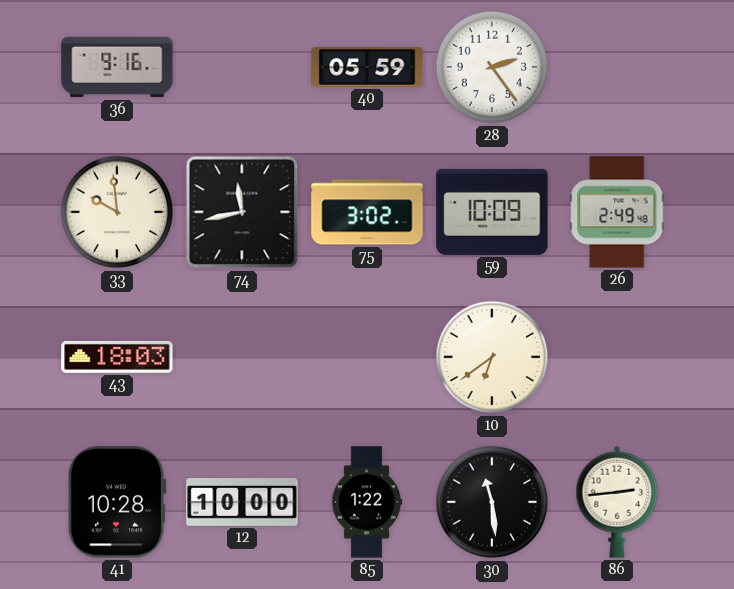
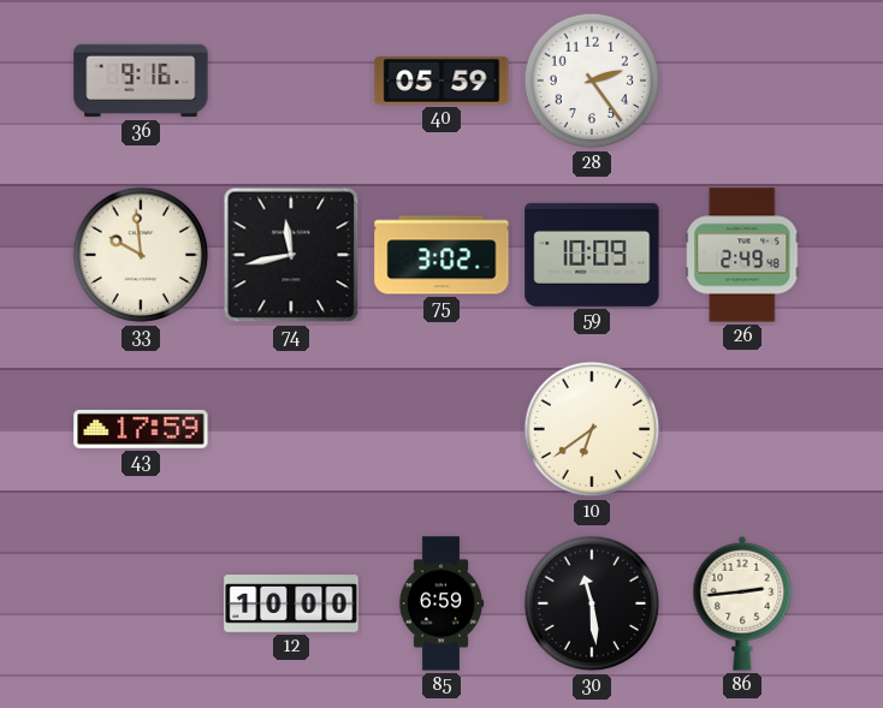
43: 18:03 -> 17:59 (141, 429)
41: 10:28 -> none (117, 502)
85: 1:22 -> 6:59 (441, 603)
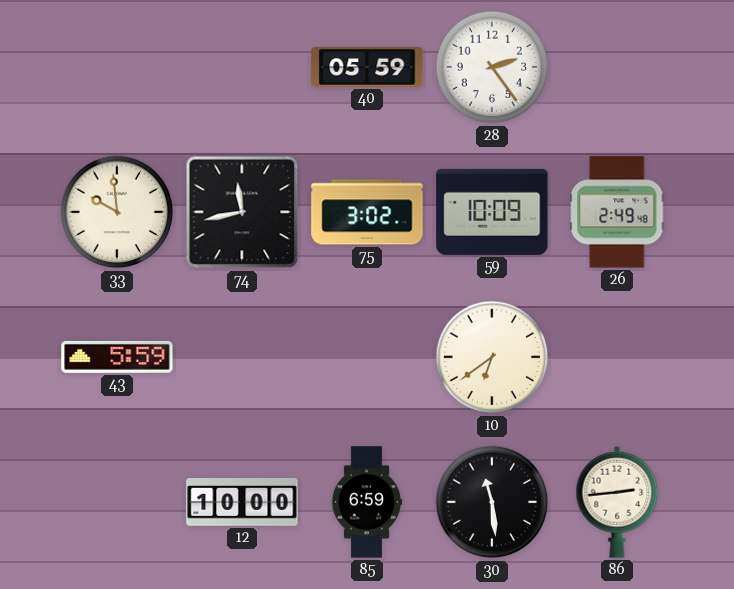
36: 9:16 -> none (141, 81)
43: 17:59 -> 5:59 (117, 357)
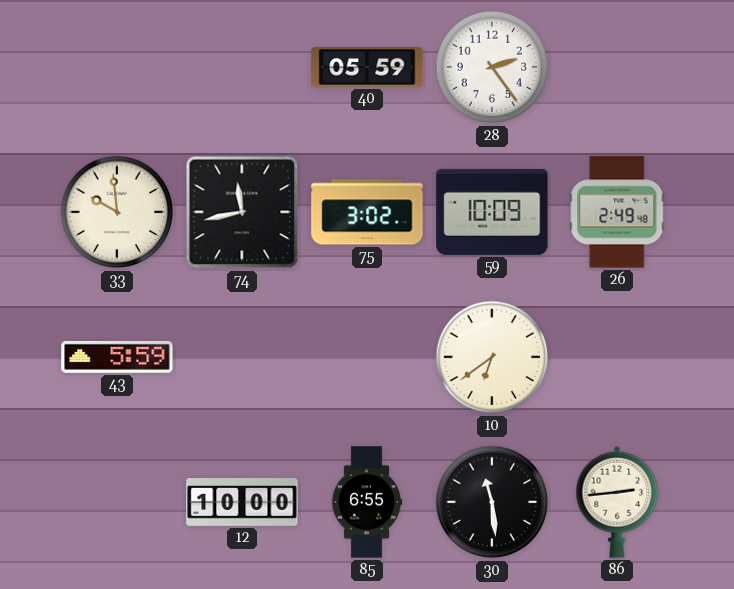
85: 6:59 -> 6:55 (367, 502)
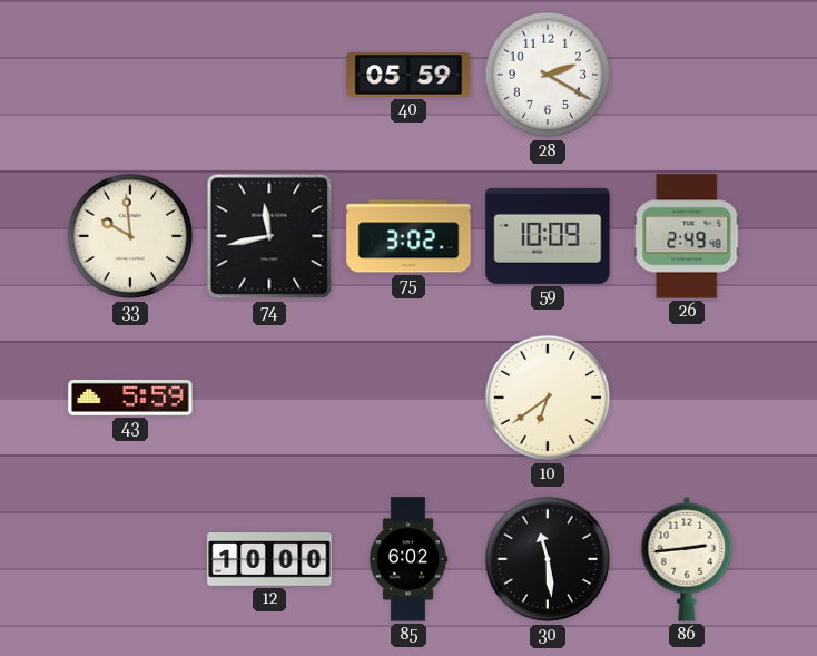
28: 2:24 -> 2:20 (548, 75)
85: 6:55 -> 6:02 (408, 559)
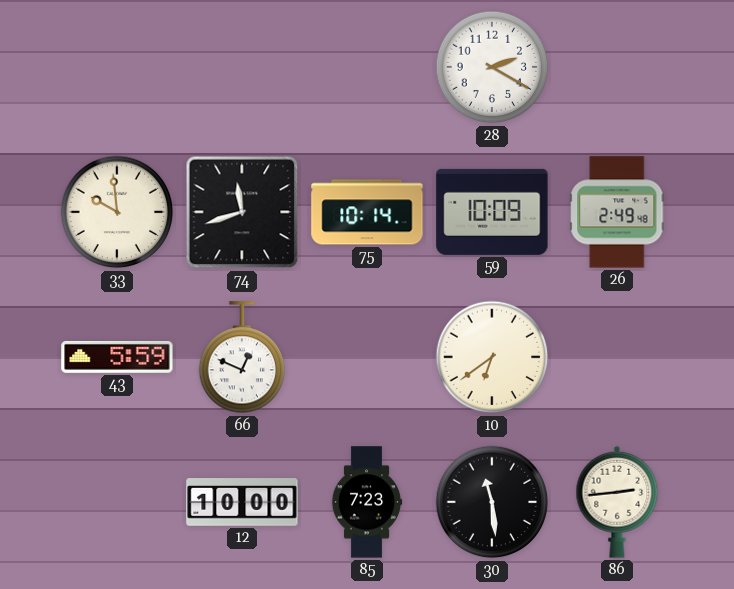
40: 05:59 -> none (408, 75)
74: 11:43 -> 11:42 (242, 212)
75: 3:02 -> 10:14 (367, 212)
66: none -> 12:49 (242, 358)
85: 6:02 -> 7:23 (367, 502)
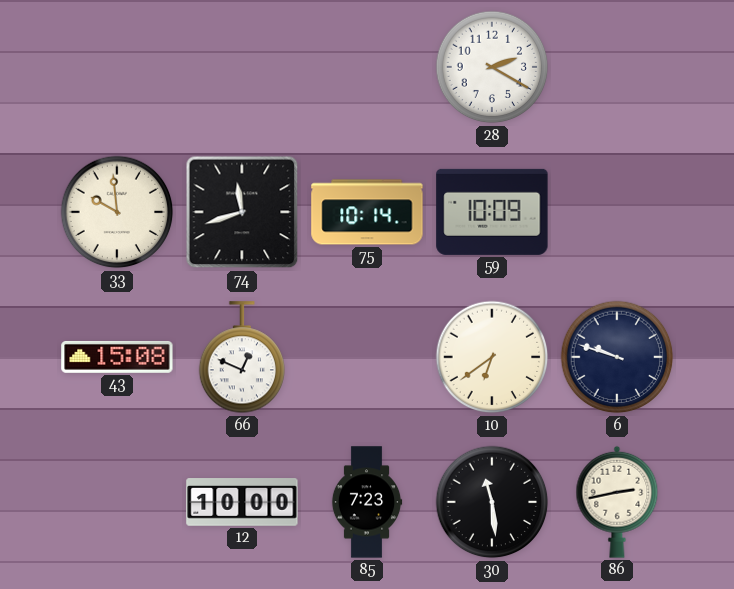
26: 2:49 -> none (617, 212)
43: 5:59 -> 15:08 (117, 357)
6: none -> 9:48 (617, 357)
86: 2:44 -> 2:43 (617, 502)
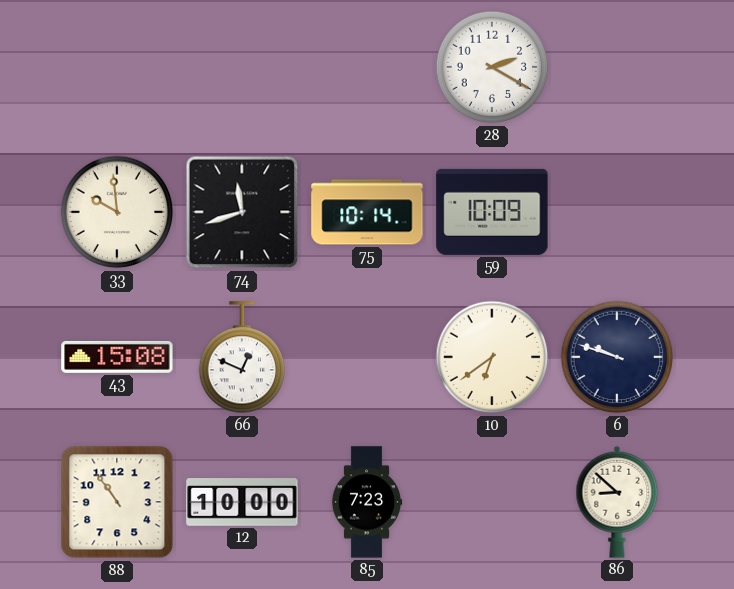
88: none -> 10:54 (117, 502)
30: 11:29 -> none (492, 502)
86: 2:43 -> 8:52 (617, 502)
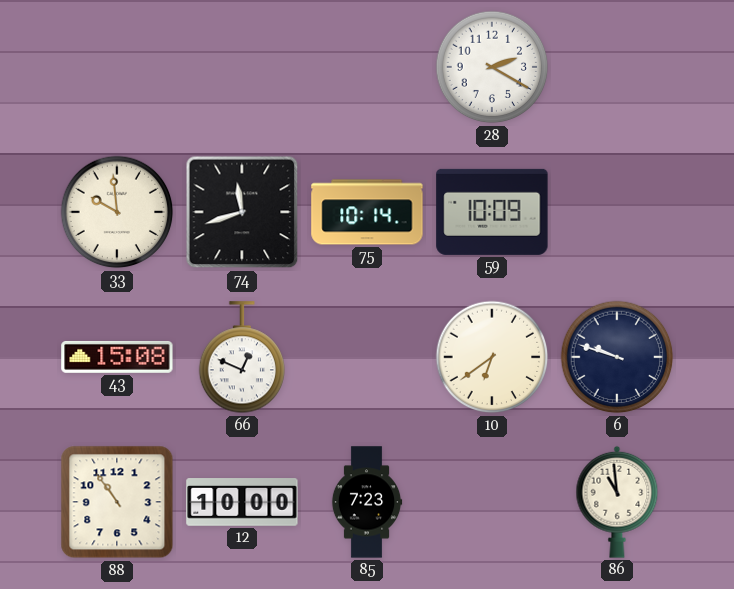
86: 8:52 -> 10:59 (617, 502)
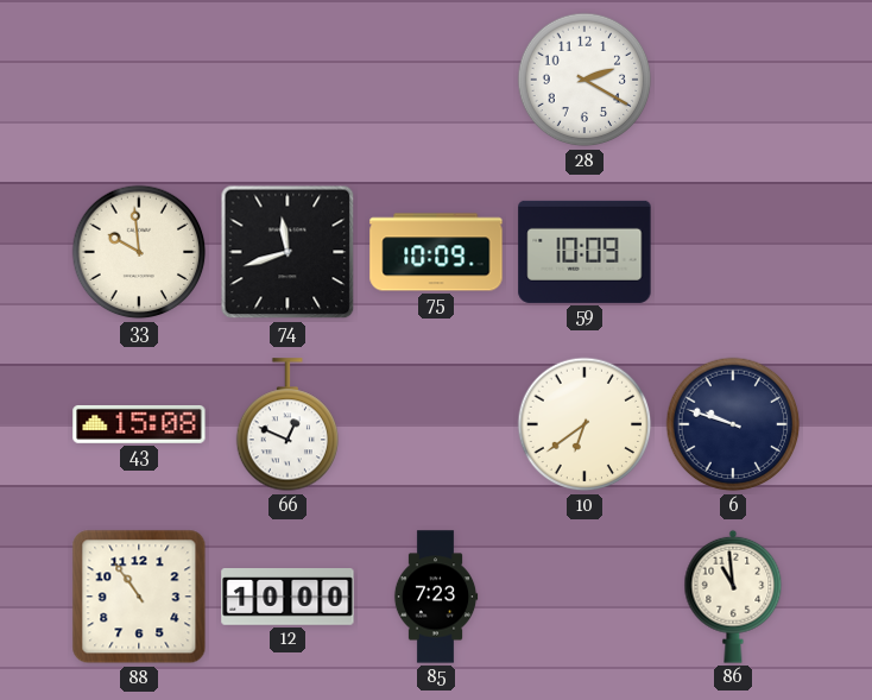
75: 10:14 -> 10:09 (436, 252)
